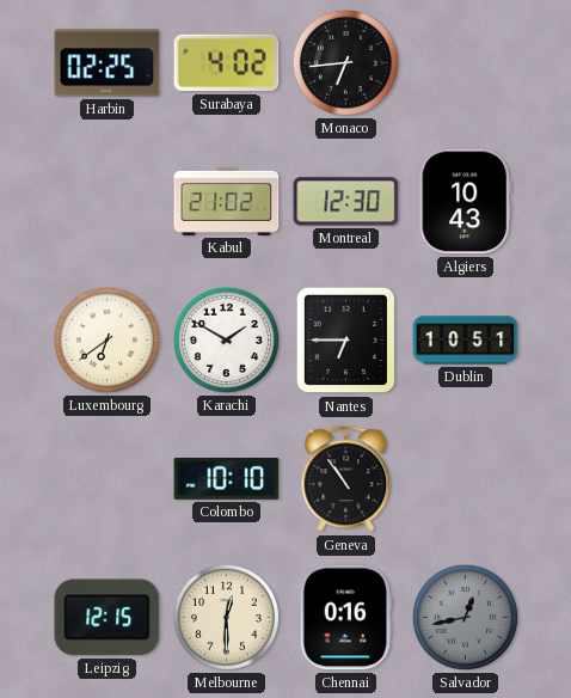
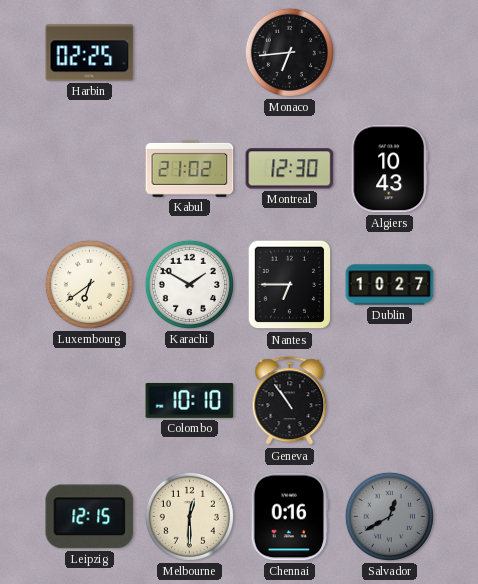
Surabaya: 4:02 -> none (227, 63)
Dublin: 10:51 -> 10:27 (390, 285)
Salvador: 12:43 -> 12:40 (389, 516)
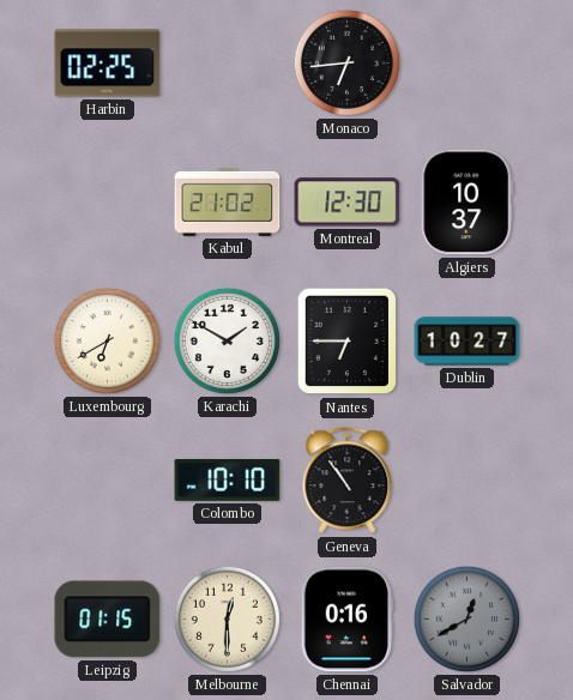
Algiers: 10:43 -> 10:37 (466, 203)
Luxembourg: 6:39 -> 6:40 (107, 340)
Leipzig: 12:15 -> 01:15 (108, 620)
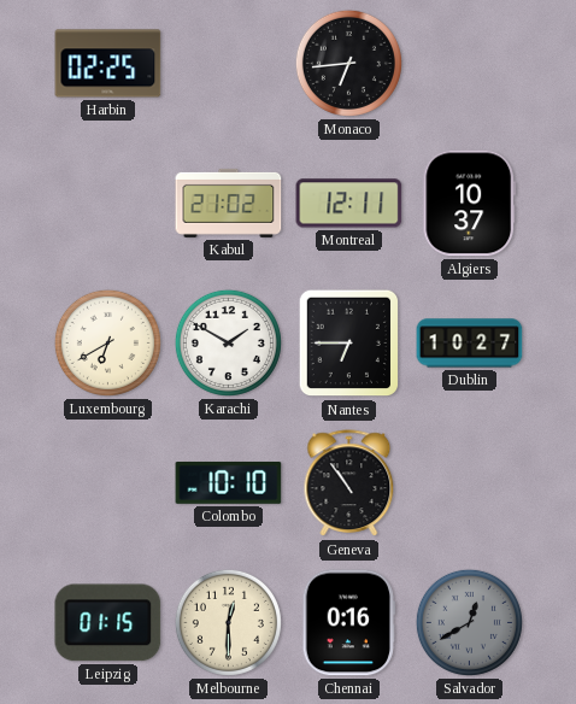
Montreal: 12:30 -> 12:11 (349, 204)
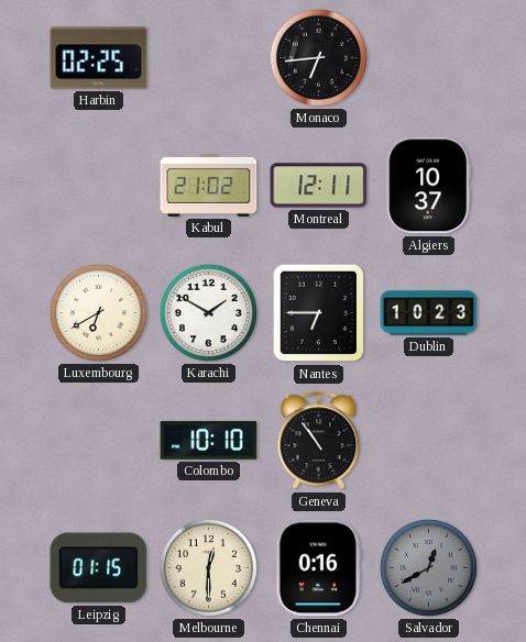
Dublin: 10:27 -> 10:23 (429, 313)
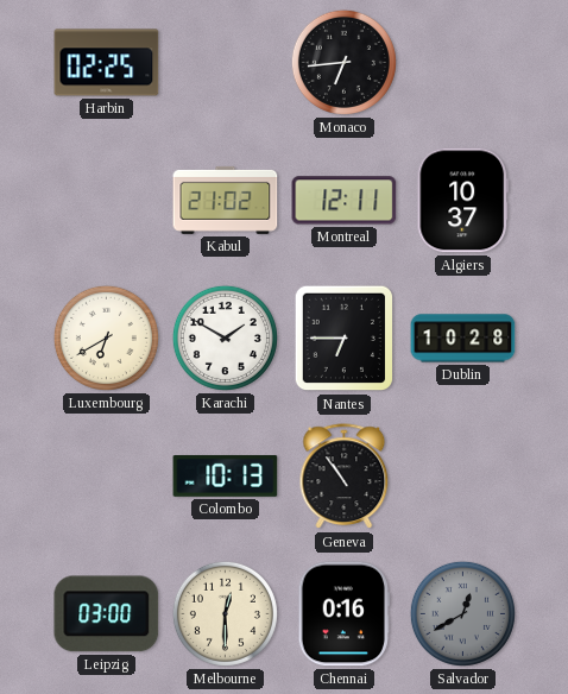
Dublin: 10:23 -> 10:28 (463, 339)
Colombo: 10:10 -> 10:13 (226, 475)
Leipzig: 01:15 -> 03:00 (107, 614)
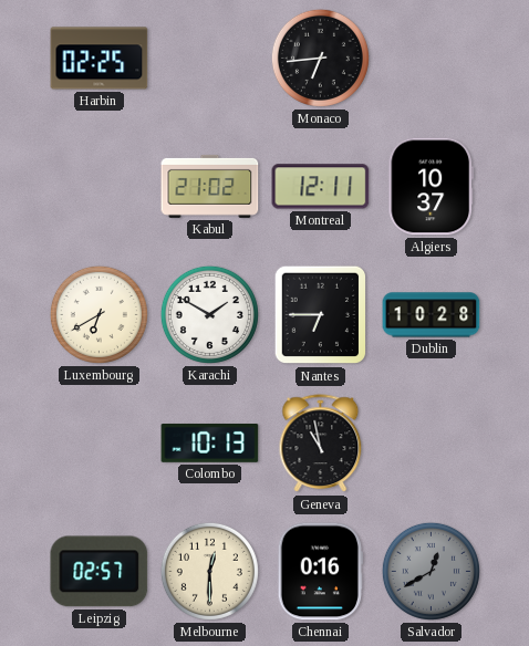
Geneva: 10:54 -> 10:58 (321, 444)
Leipzig: 03:00 -> 02:57 (100, 572)
